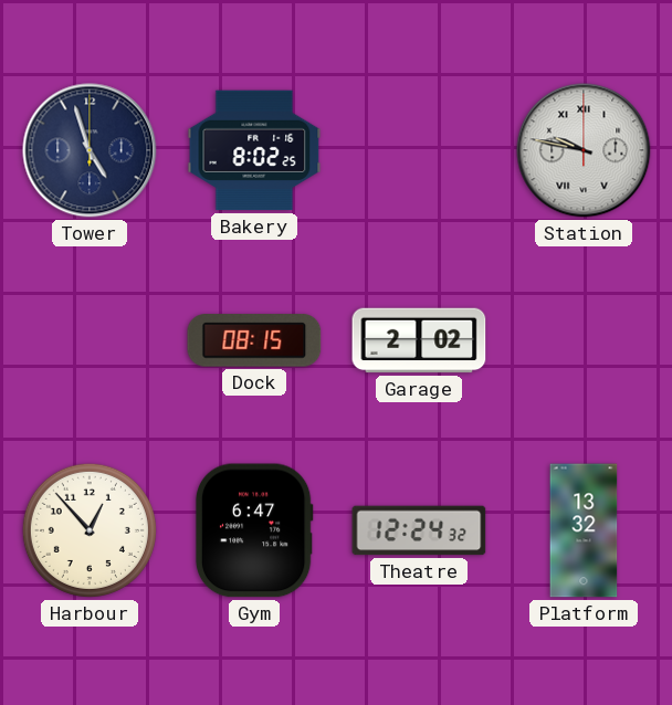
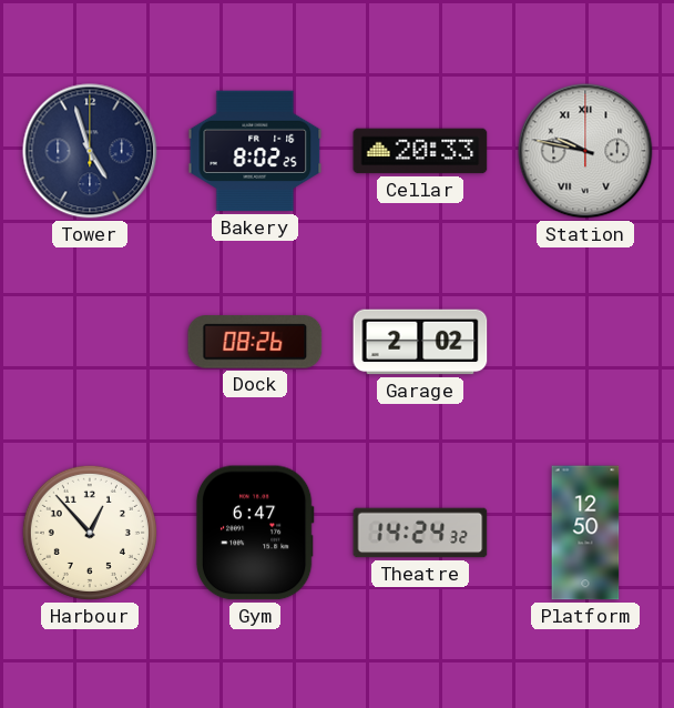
Cellar: none -> 20:33 (420, 151)
Dock: 08:15 -> 08:26 (255, 342)
Theatre: 12:24 -> 14:24 (420, 533)
Platform: 13:32 -> 12:50 (585, 533)
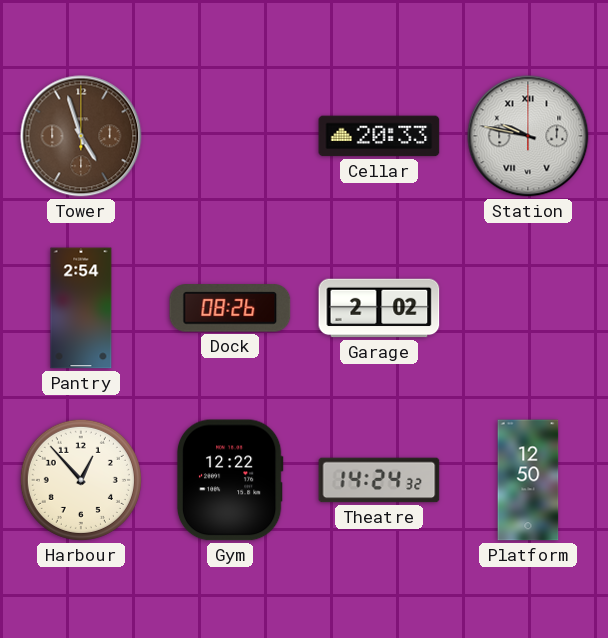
Tower dial: navy -> brown (81, 136)
Bakery: 8:02 -> none (255, 151)
Pantry: none -> 2:54 (81, 308)
Gym: 6:47 -> 12:22 (230, 480)
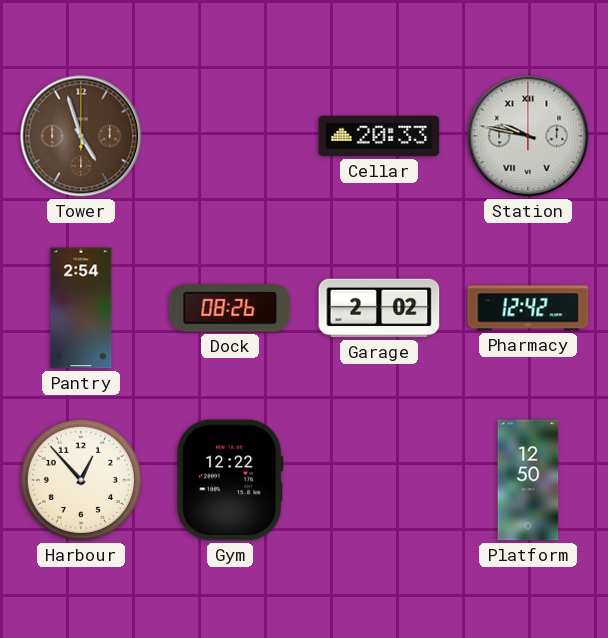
Pharmacy: none -> 12:42 (528, 308)
Theatre: 14:24 -> none (379, 480)
